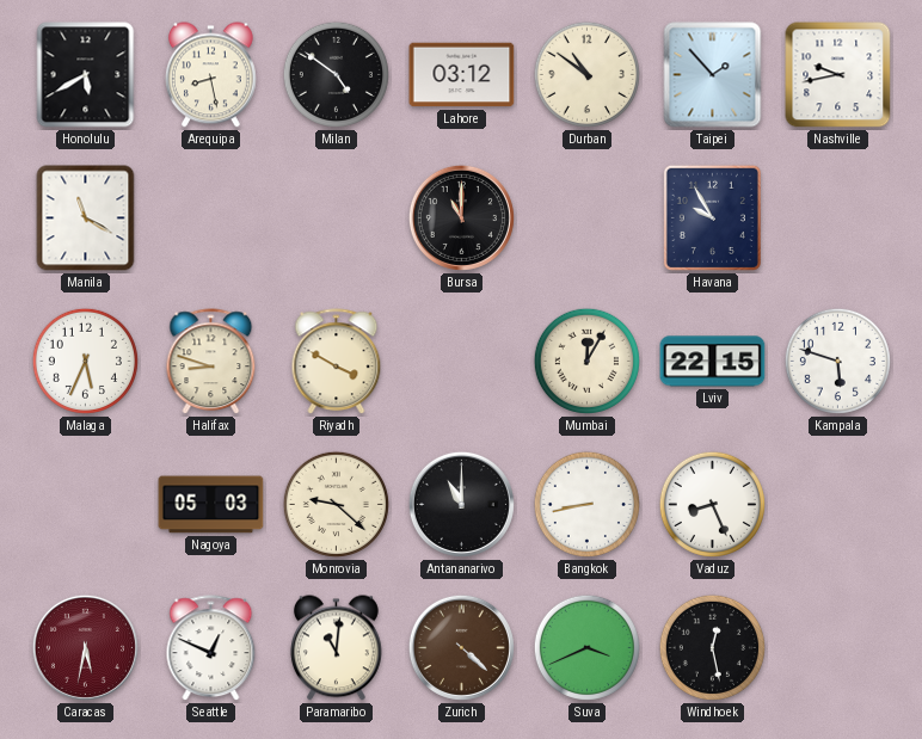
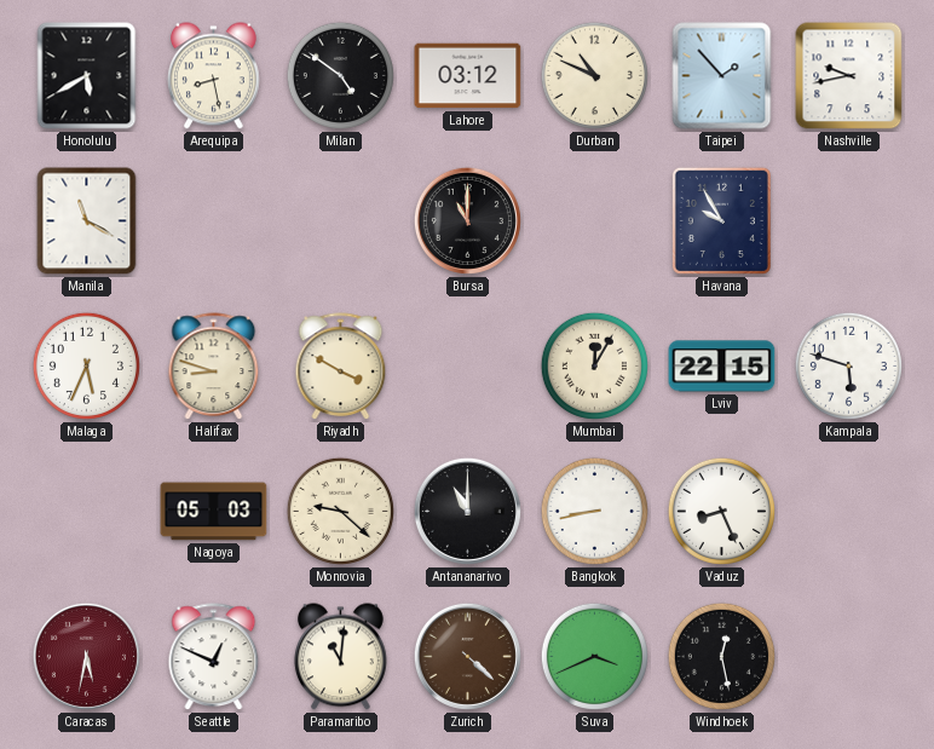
Durban: 10:51 -> 10:49 (594, 75)
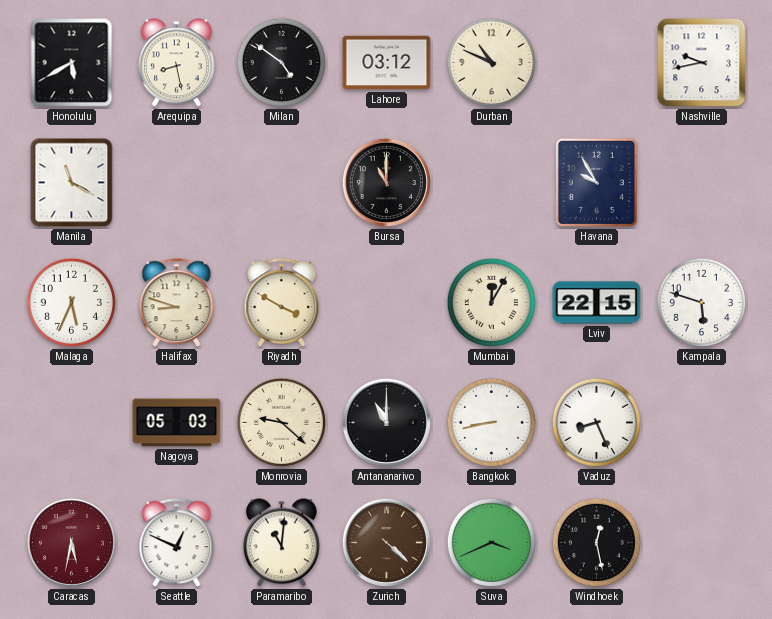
Taipei: 1:53 -> none (722, 76)
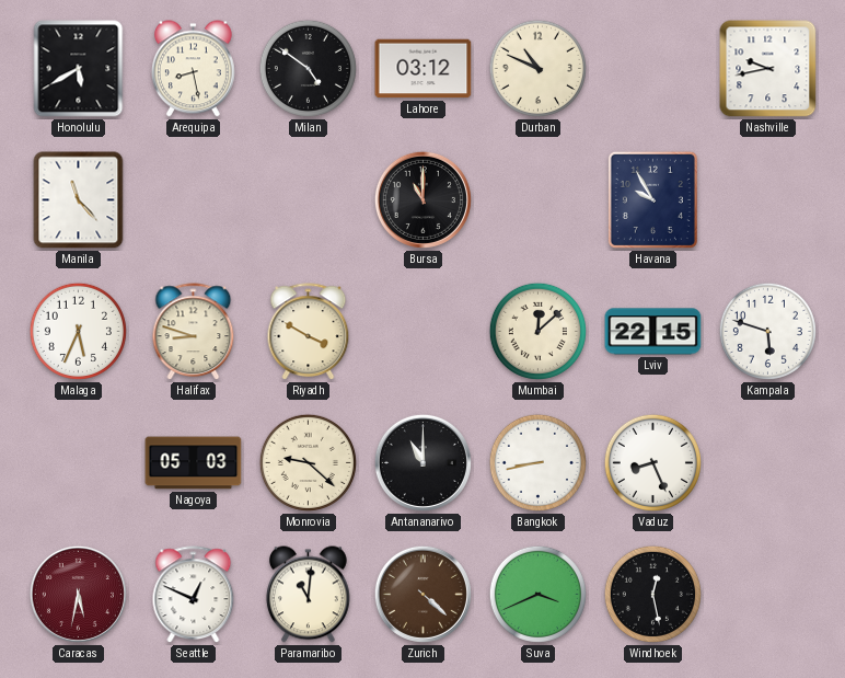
Manila: 11:20 -> 11:23 (79, 200)
Mumbai: 12:05 -> 12:08 (537, 331)
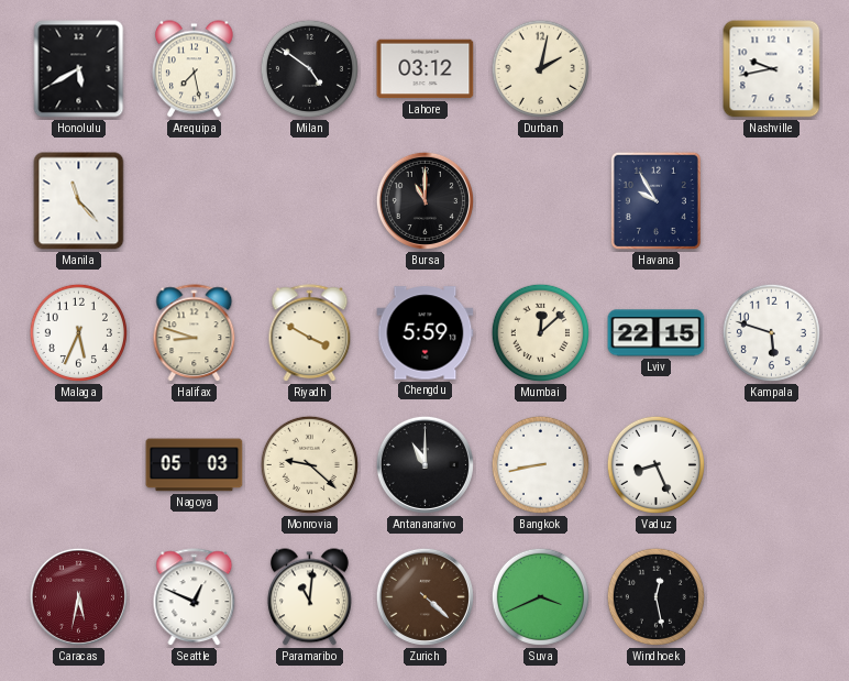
Arequipa: 8:28 -> 7:28 (194, 69)
Durban: 10:49 -> 2:02 (540, 68)
Chengdu: none -> 5:59 (426, 333)
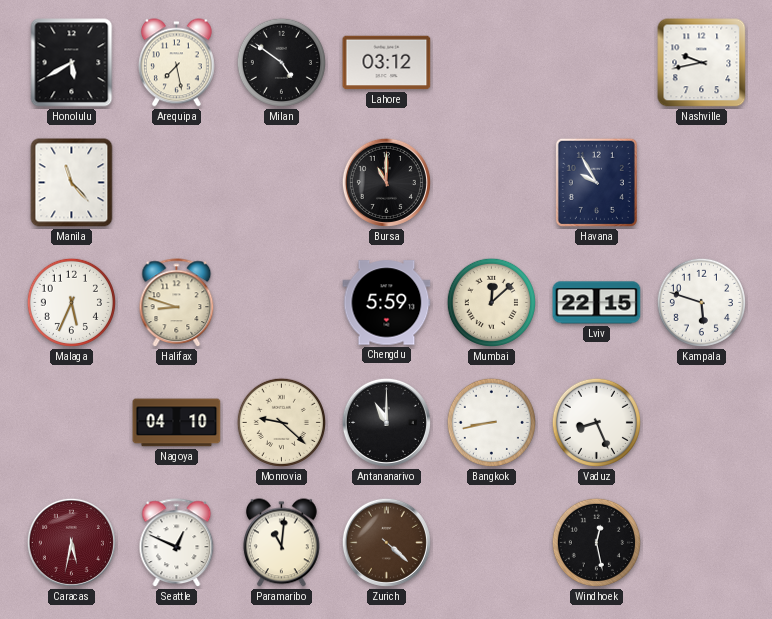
Durban: 2:02 -> none (540, 68)
Riyadh: 3:50 -> none (310, 333)
Nagoya: 05:03 -> 04:10 (177, 423)
Suva: 3:41 -> none (540, 596)
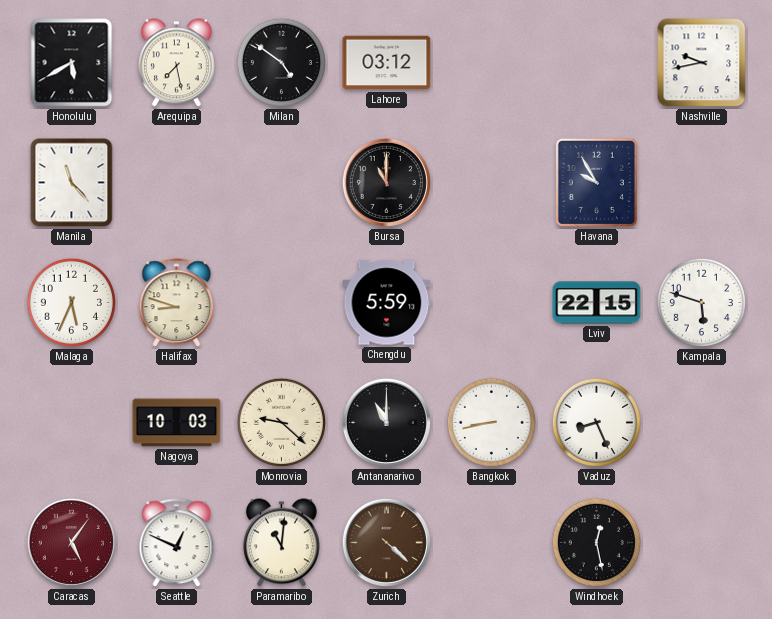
Mumbai: 12:08 -> none (491, 302)
Nagoya: 04:10 -> 10:03 (177, 423)
Caracas: 5:32 -> 5:06 (71, 542)
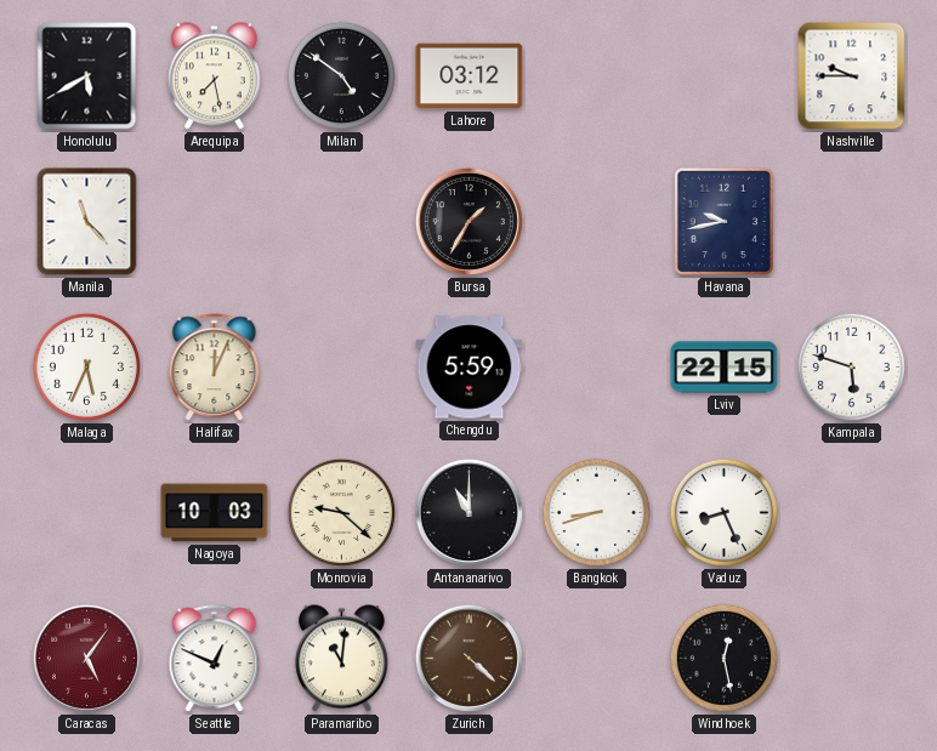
Nashville: 9:43 -> 9:45 (852, 76)
Bursa: 11:00 -> 1:35 (469, 221)
Havana: 9:55 -> 9:43 (723, 221)
Halifax: 8:48 -> 12:04 (215, 368)
Bangkok: 8:43 -> 8:42 (596, 512)
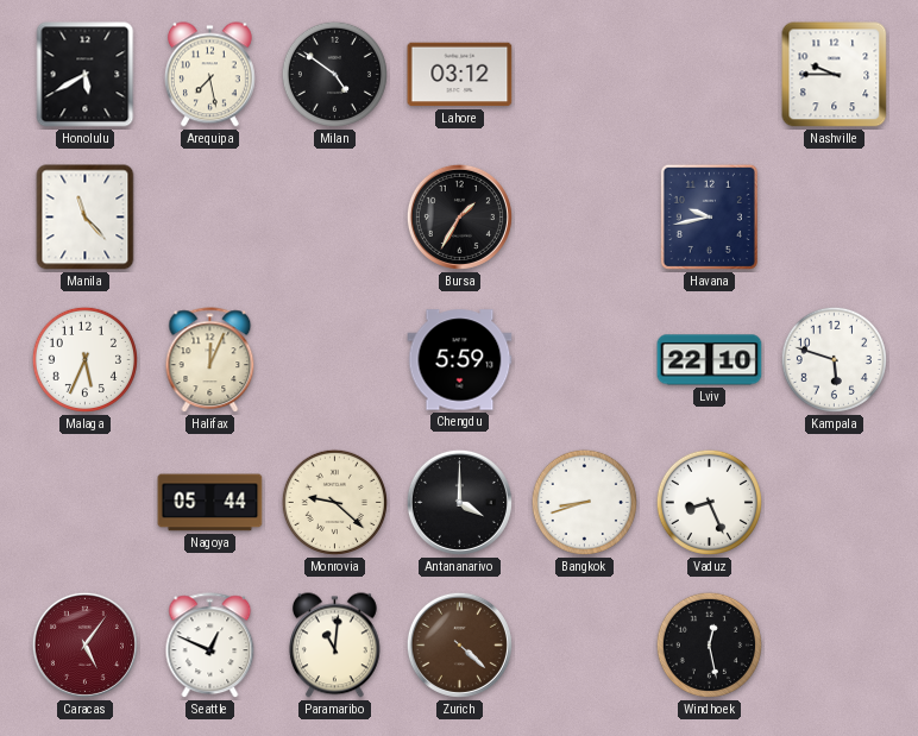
Lviv: 22:15 -> 22:10 (710, 360)
Nagoya: 10:03 -> 05:44 (210, 503)
Antananarivo: 11:00 -> 4:00 (459, 502)
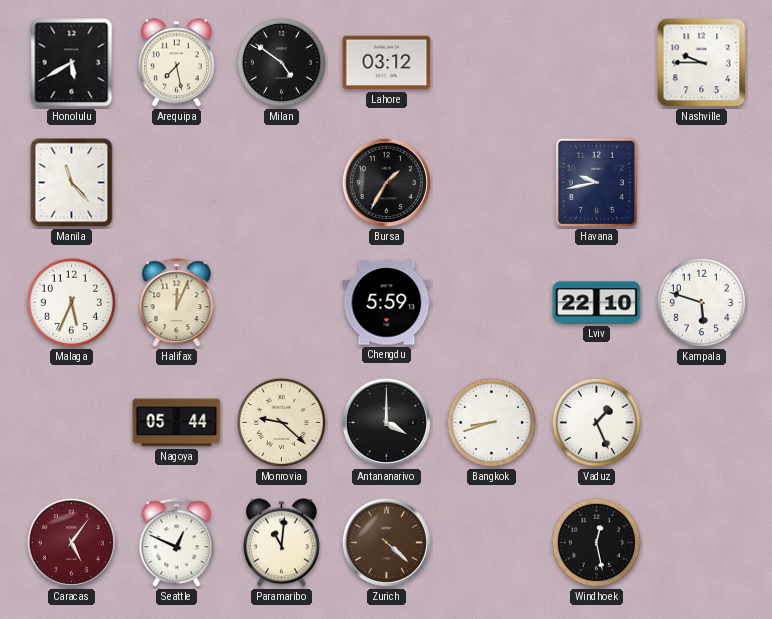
Vaduz: 8:26 -> 1:26 (596, 422)
